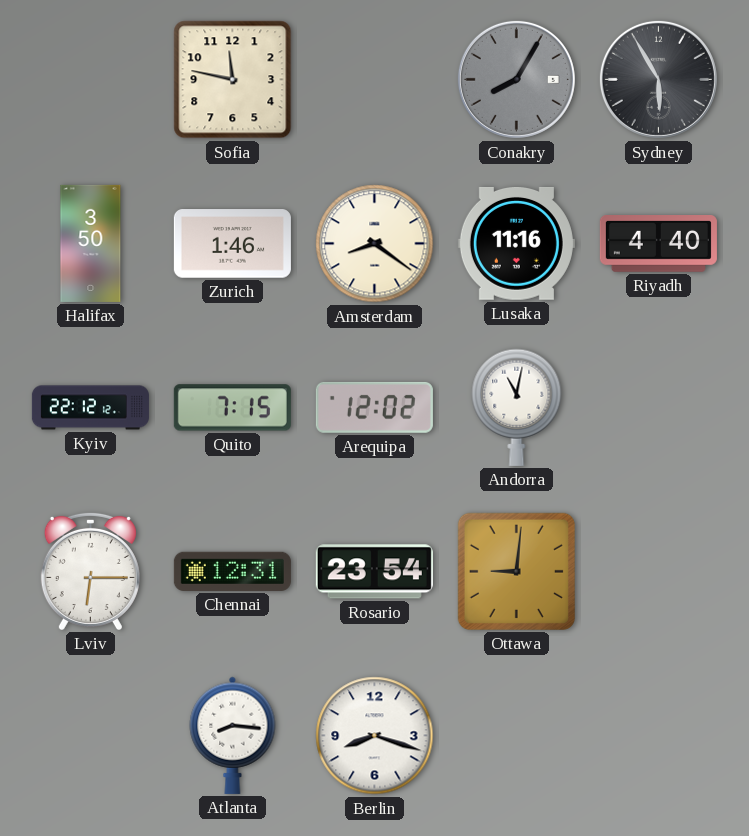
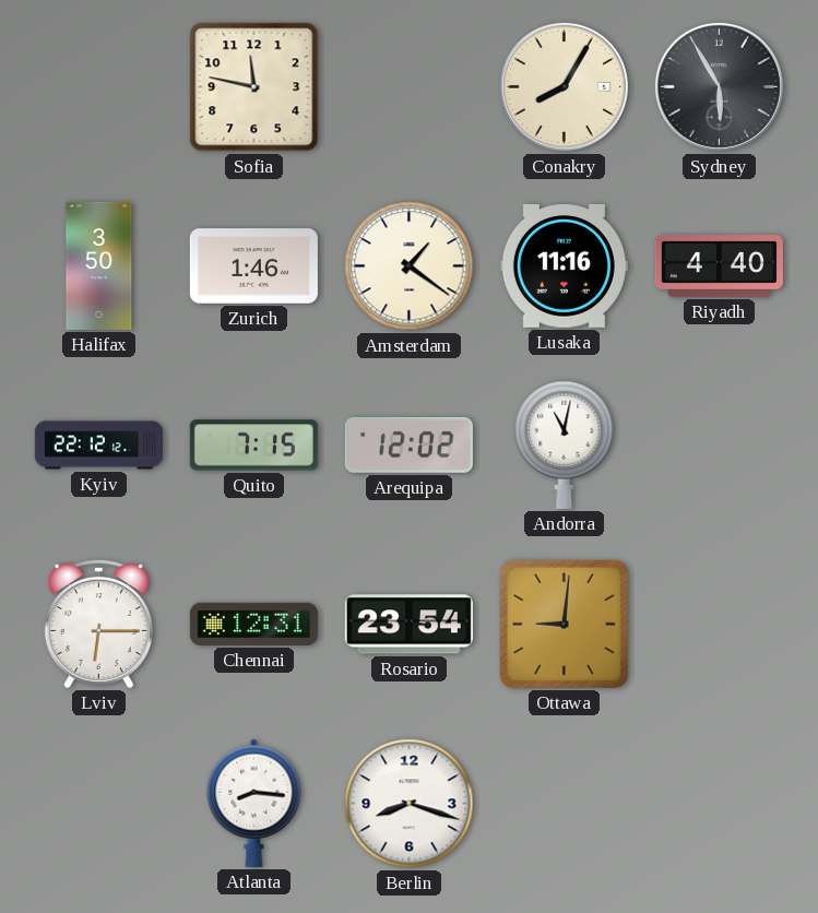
Conakry dial: grey -> cream (564, 86)
Amsterdam: 8:21 -> 1:21 (410, 266)
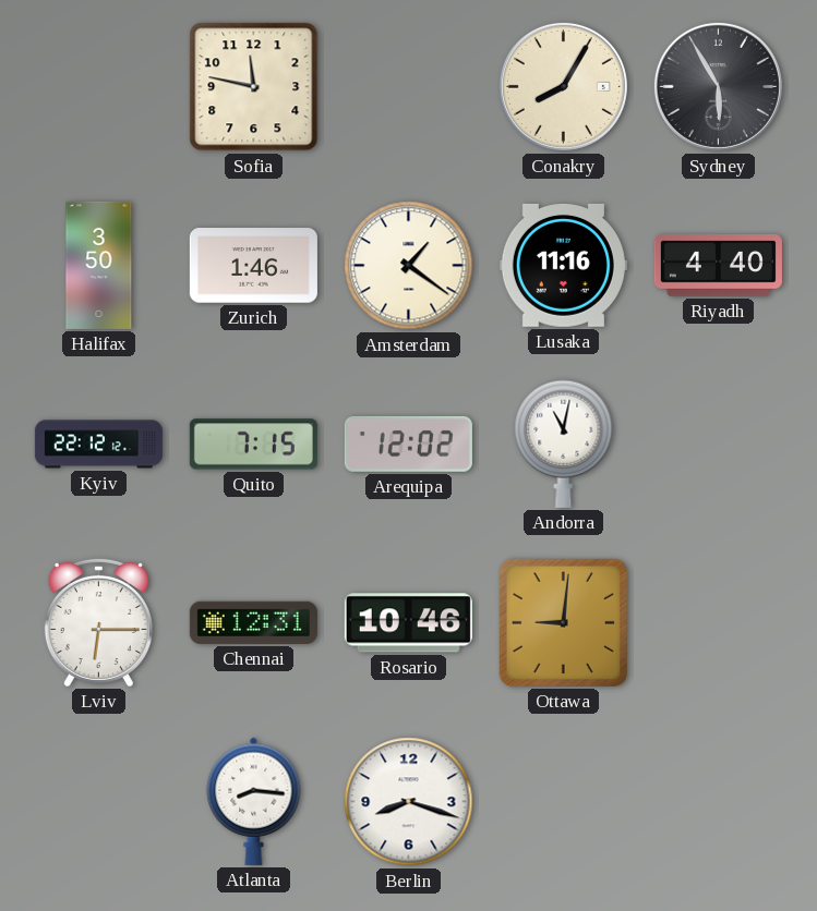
Rosario: 23:54 -> 10:46 (408, 623)
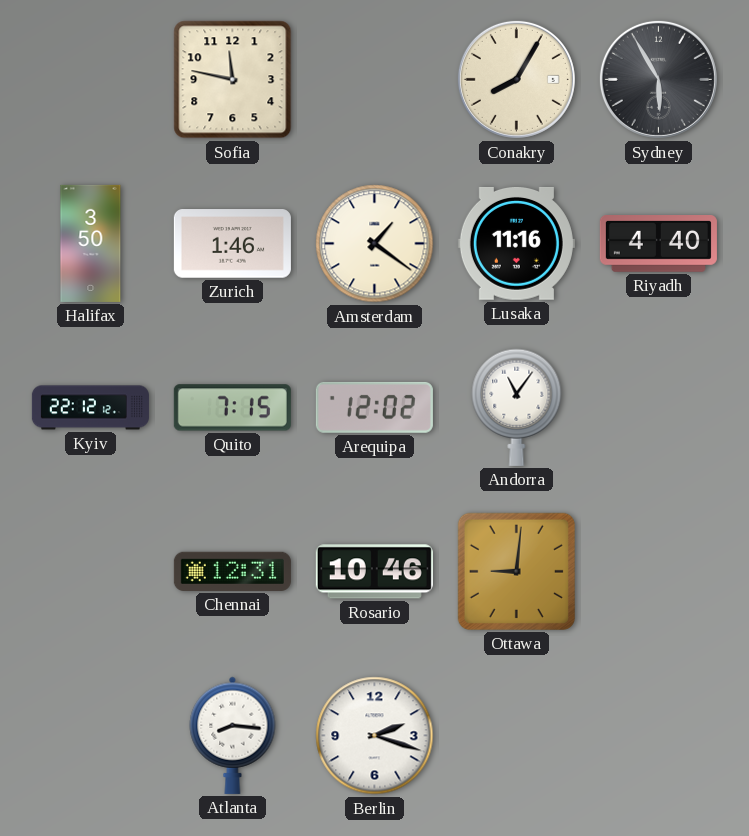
Andorra: 11:02 -> 11:06 (517, 407)
Lviv: 6:15 -> none (98, 622)
Berlin: 8:18 -> 2:18 (375, 736)
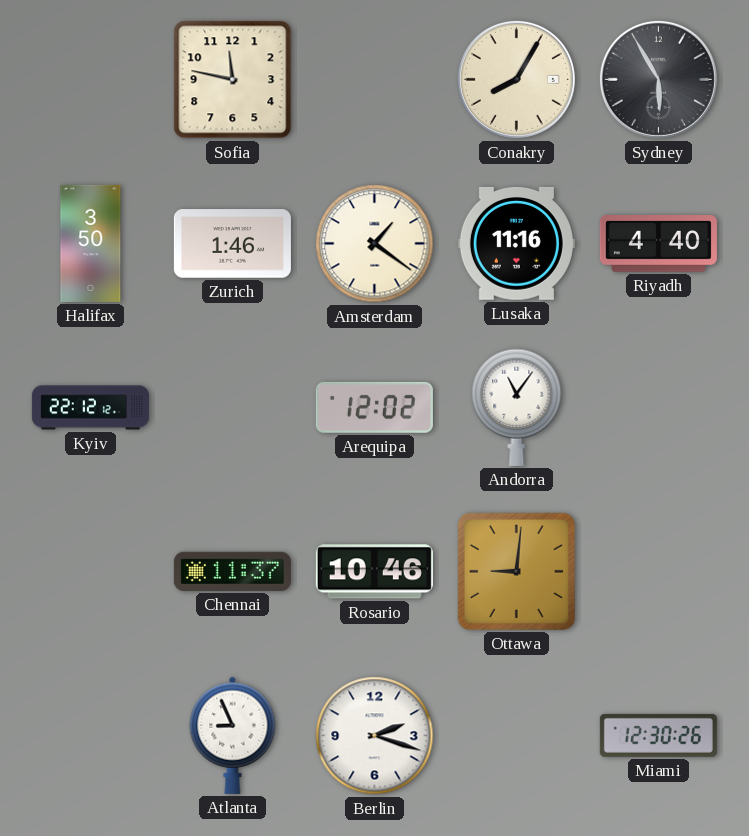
Quito: 7:15 -> none (232, 408)
Chennai: 12:31 -> 11:37 (232, 571)
Atlanta: 8:16 -> 8:56 (233, 735)
Miami: none -> 12:30 (658, 735)
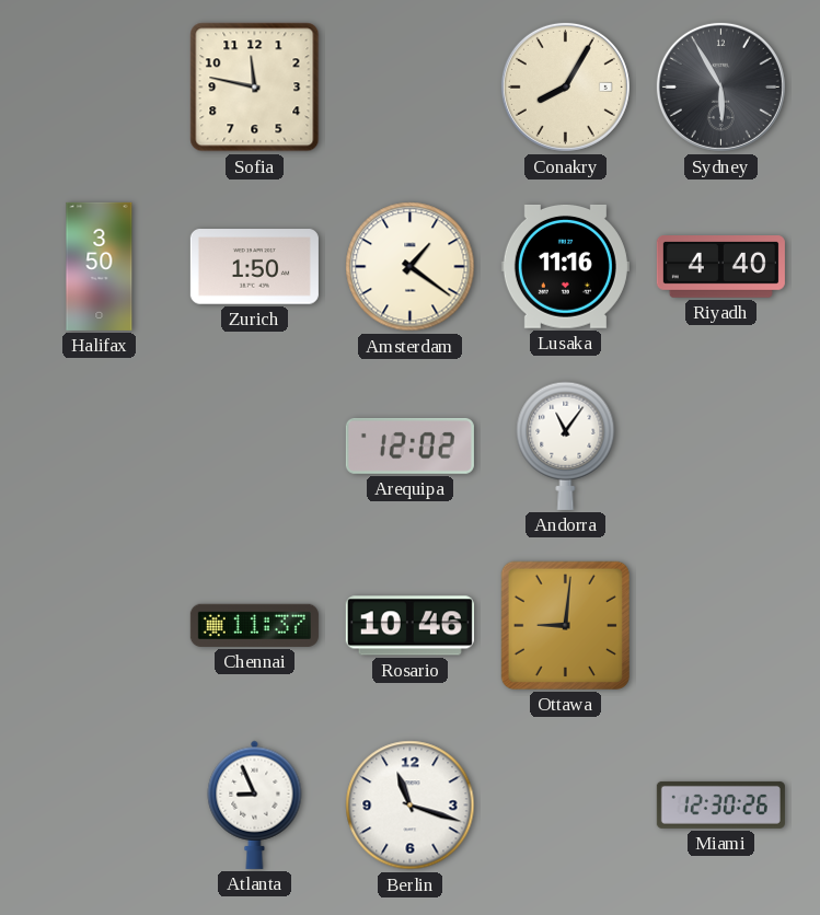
Zurich: 1:46 -> 1:50 (254, 267)
Kyiv: 22:12 -> none (90, 408)
Berlin: 2:18 -> 11:18 (411, 806)
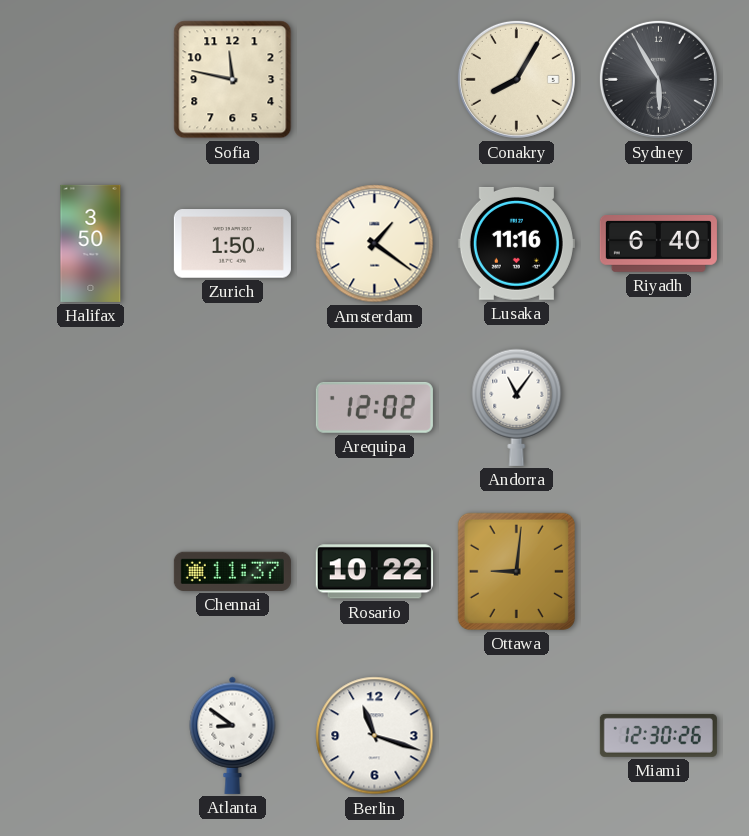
Riyadh: 4:40 -> 6:40 (658, 244)
Rosario: 10:46 -> 10:22 (374, 572)
Atlanta: 8:56 -> 8:51 (233, 735)
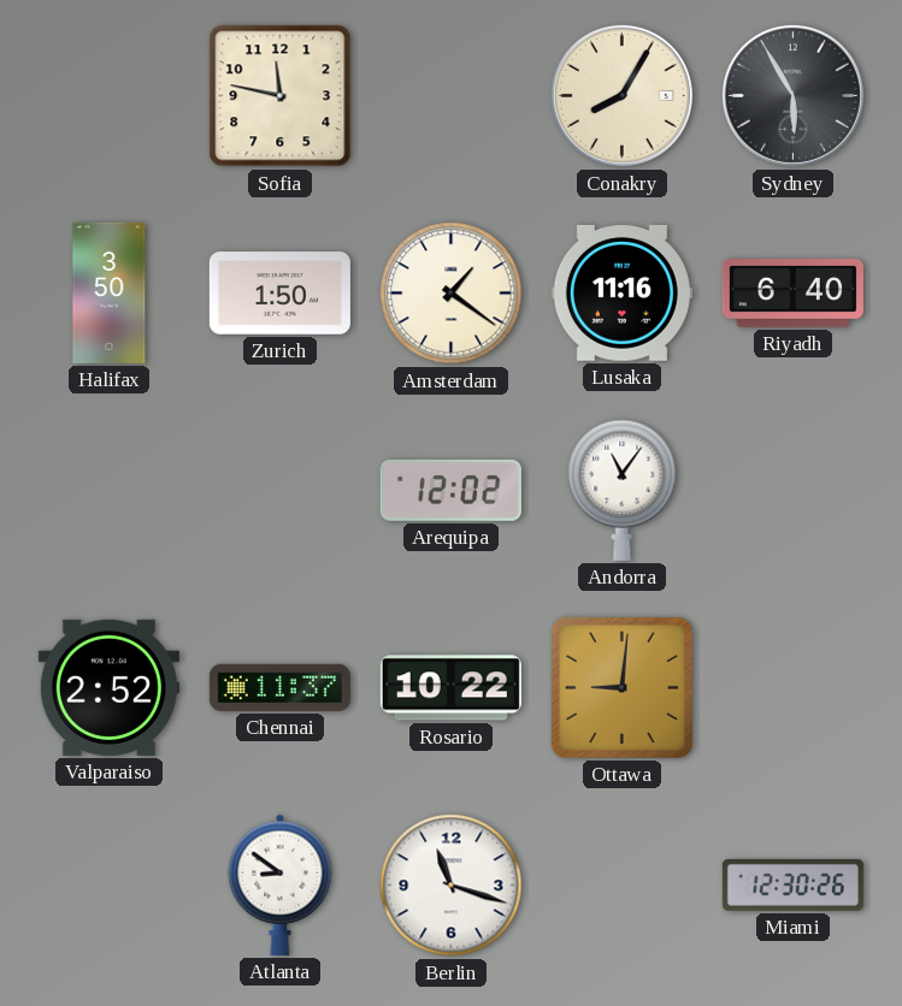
Valparaiso: none -> 2:52 (108, 687)
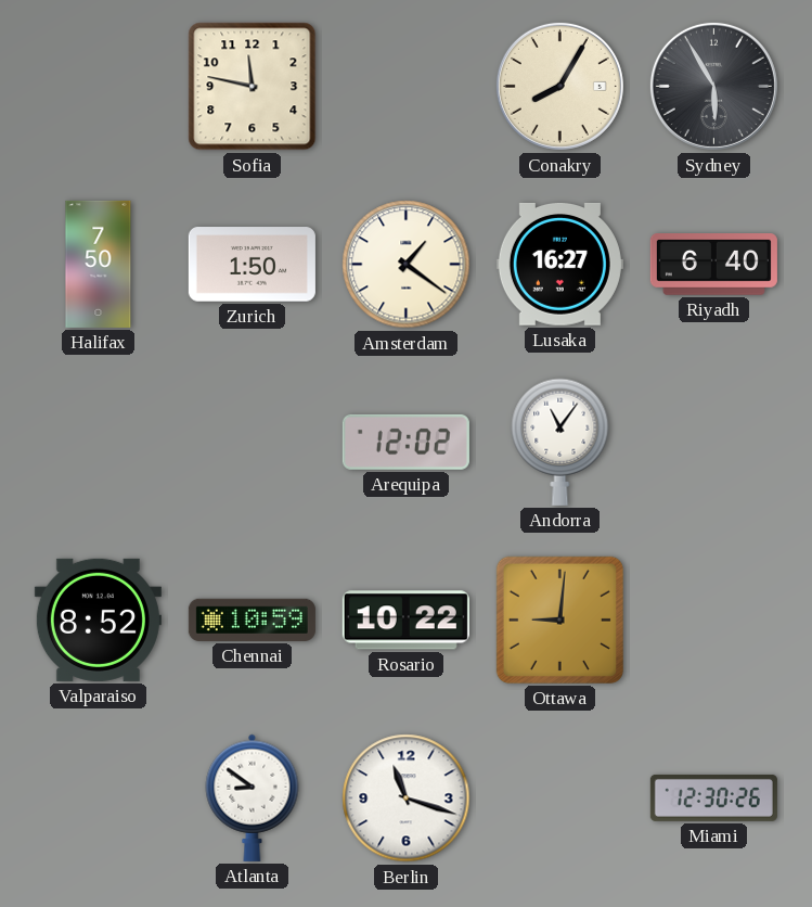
Halifax: 3:50 -> 7:50 (99, 264)
Lusaka: 11:16 -> 16:27 (559, 265)
Valparaiso: 2:52 -> 8:52 (98, 619)
Chennai: 11:37 -> 10:59 (252, 619)
